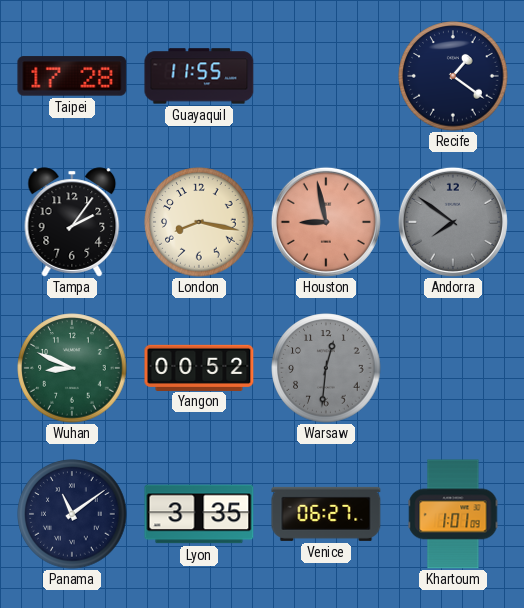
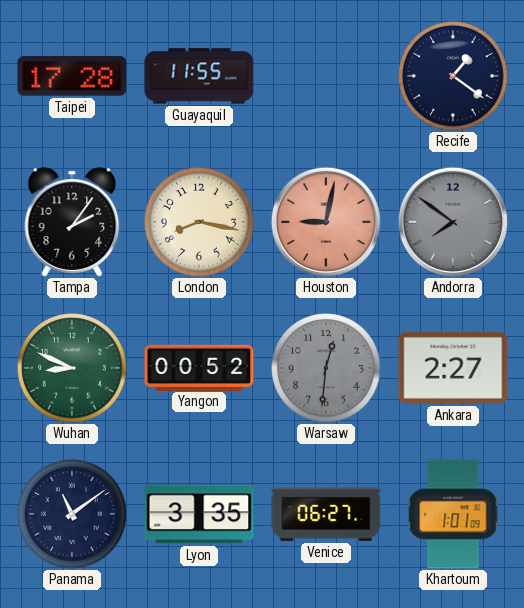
Houston: 8:58 -> 9:02 (326, 222)
Ankara: none -> 2:27 (453, 368)
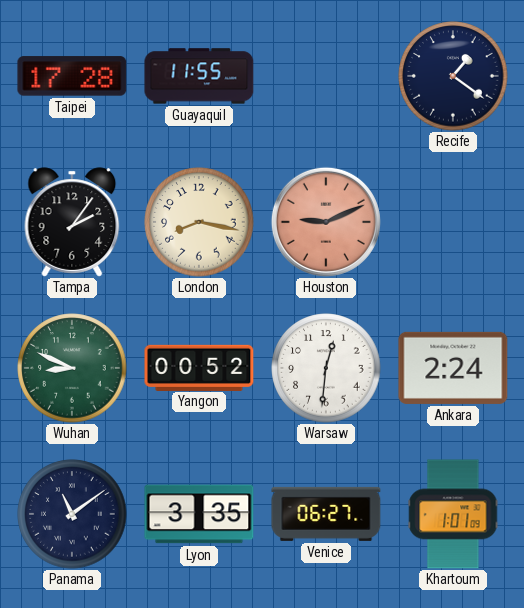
Houston: 9:02 -> 9:11 (326, 222)
Andorra: 7:51 -> none (453, 222)
Warsaw dial: grey -> white (326, 368)
Ankara: 2:27 -> 2:24 (453, 368)
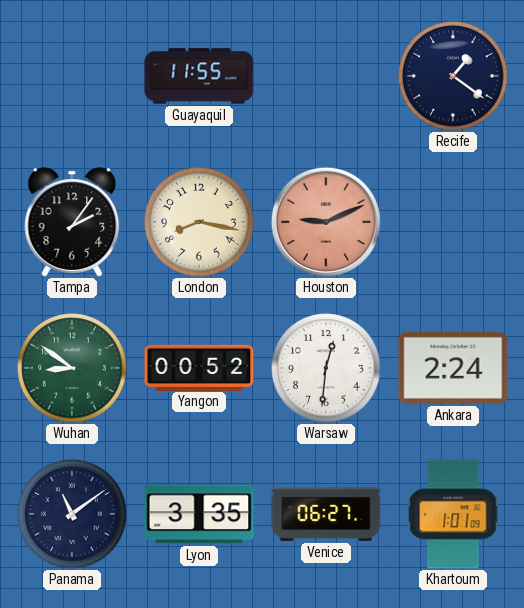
Taipei: 17:28 -> none (72, 76)
Wuhan: 8:49 -> 8:51 (72, 368)
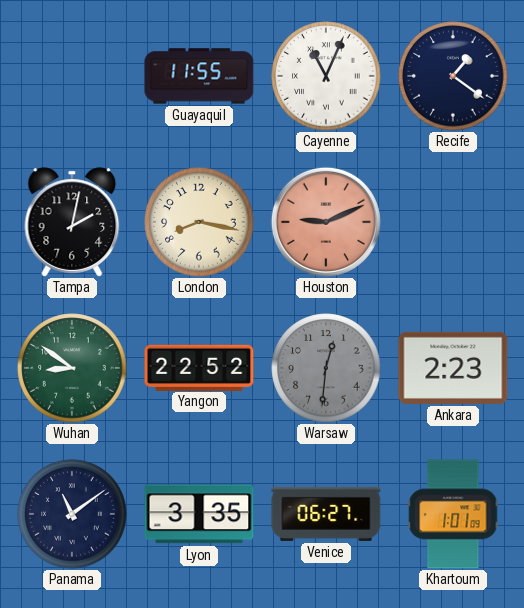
Cayenne: none -> 11:04 (326, 76)
Tampa: 2:06 -> 2:02 (72, 222)
Yangon: 00:52 -> 22:52 (199, 367)
Warsaw dial: white -> grey (326, 368)
Ankara: 2:24 -> 2:23 (453, 368)
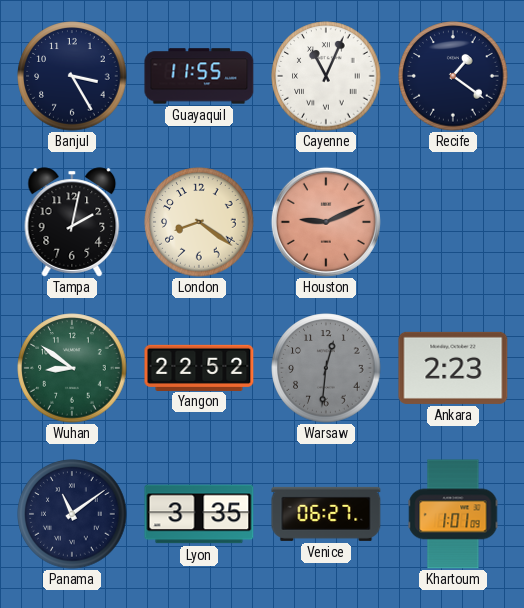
Banjul: none -> 3:25 (72, 76)
London: 8:17 -> 8:21 (199, 222)
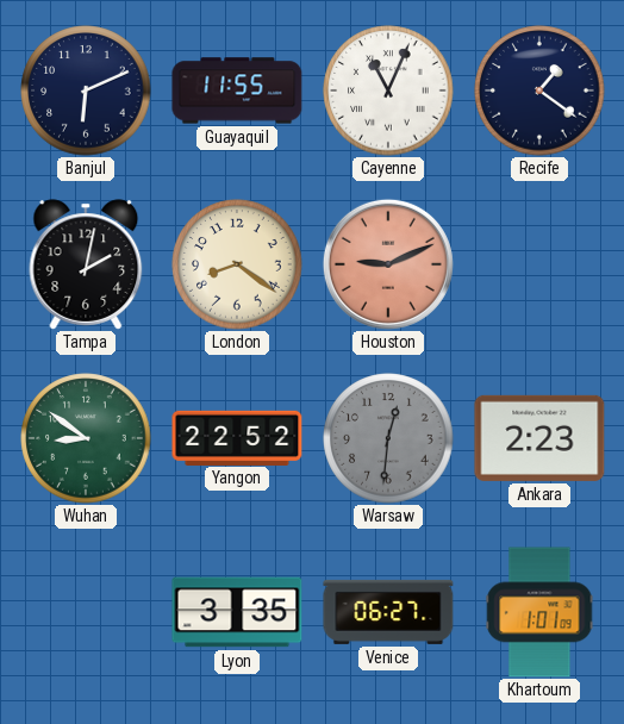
Banjul: 3:25 -> 6:11 (86, 90)
Panama: 11:09 -> none (72, 514)
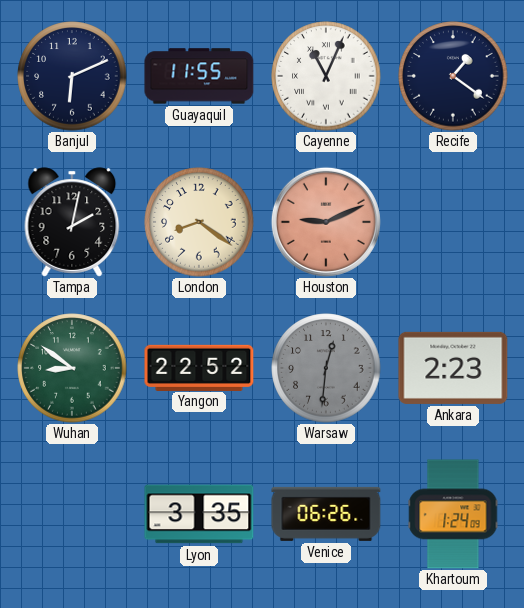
Venice: 06:27 -> 06:26 (326, 514)
Khartoum: 1:01 -> 1:24 (453, 514)
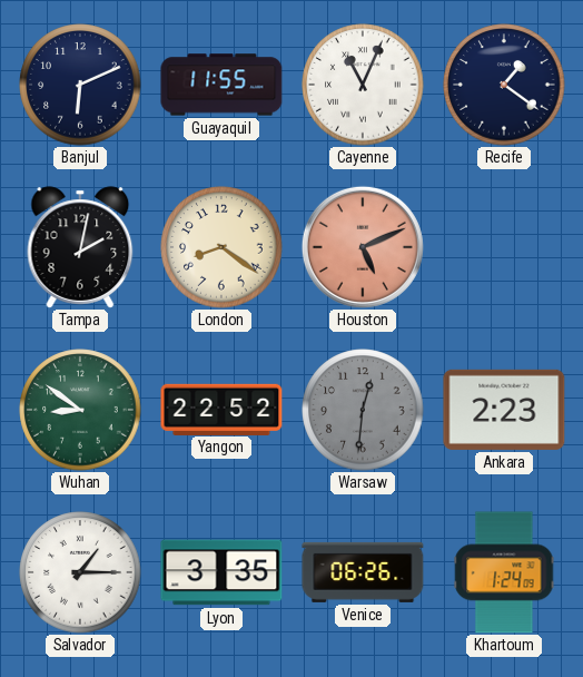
Houston: 9:11 -> 5:11 (363, 247)
Salvador: none -> 1:15 (80, 572)
